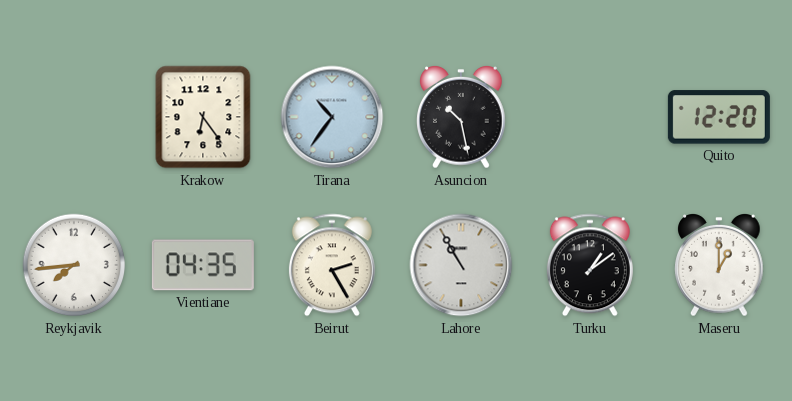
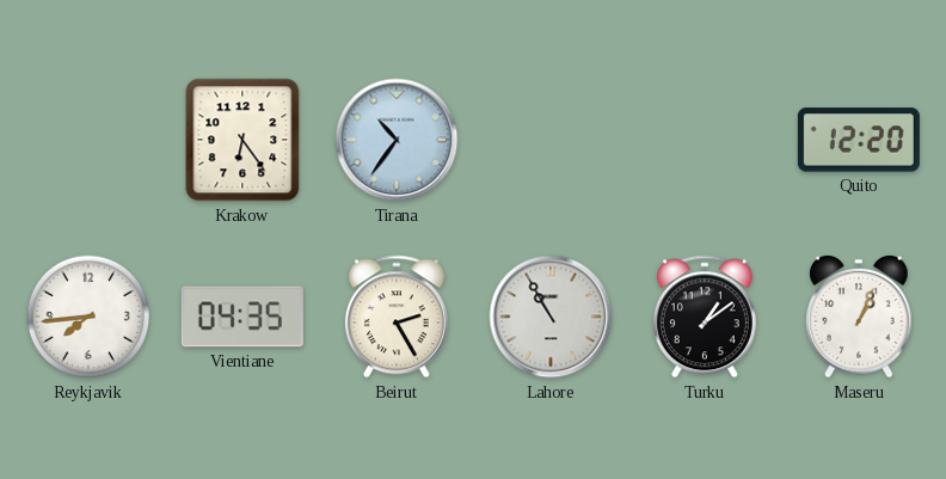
Asuncion: 10:28 -> none (461, 118)
Maseru: 1:00 -> 1:04 (859, 318)
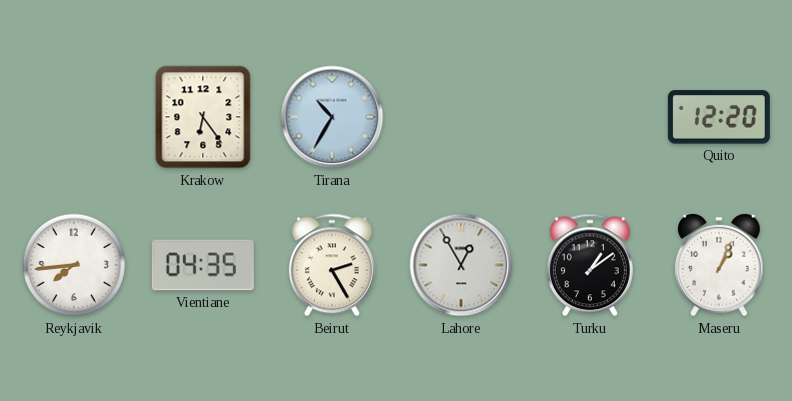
Tirana: 10:36 -> 10:35 (332, 117)
Lahore: 10:55 -> 12:55 (461, 265)
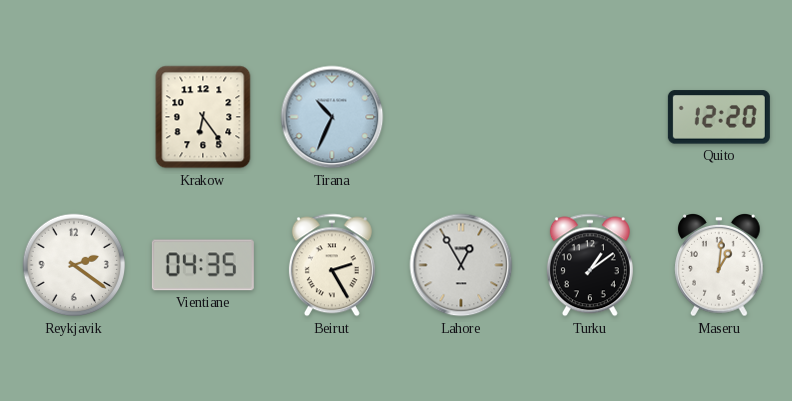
Tirana: 10:35 -> 10:34 (332, 117)
Reykjavik: 7:44 -> 2:21 (74, 265)
Maseru: 1:04 -> 1:01 (719, 266)
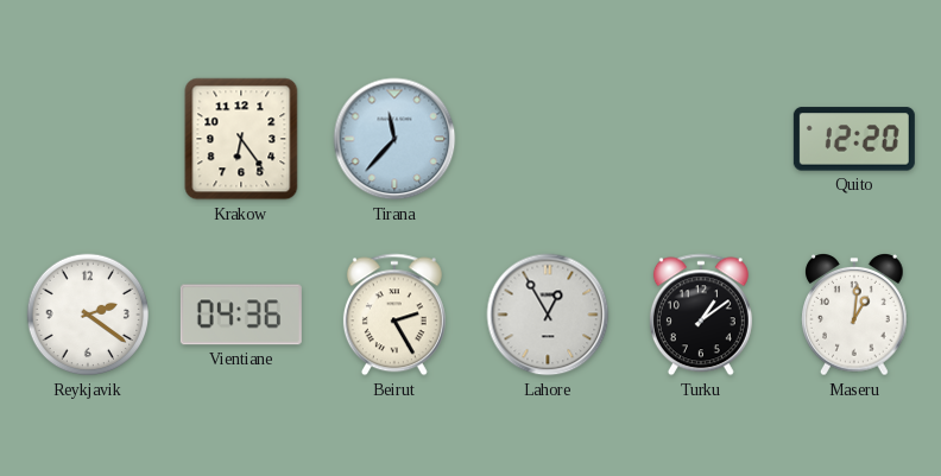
Tirana: 10:34 -> 11:37 (394, 139)
Vientiane: 04:35 -> 04:36 (241, 315)
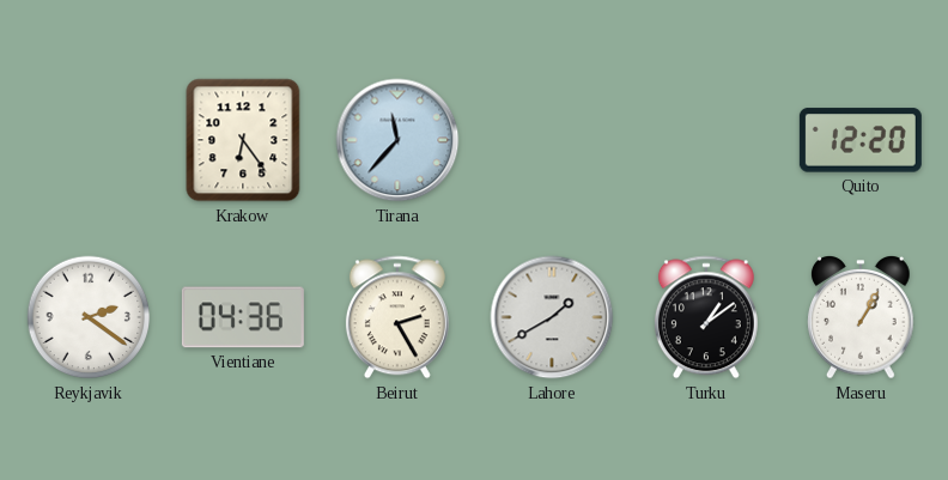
Lahore: 12:55 -> 1:40 (552, 317)
Maseru: 1:01 -> 1:05 (861, 318)
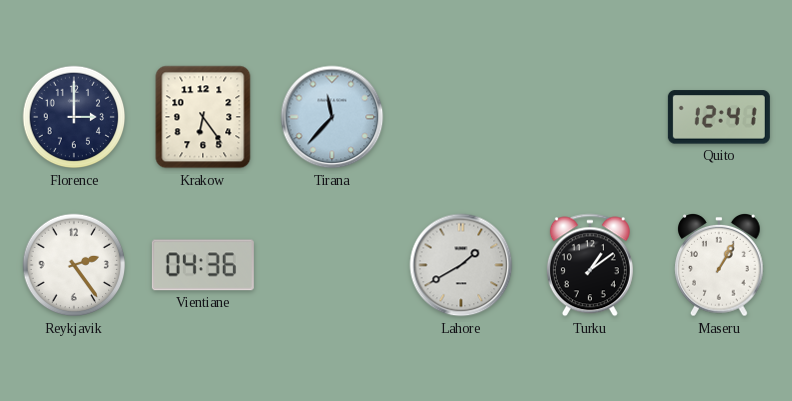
Florence: none -> 3:00 (74, 117)
Quito: 12:20 -> 12:41 (719, 117)
Reykjavik: 2:21 -> 2:24 (74, 265)
Beirut: 2:25 -> none (397, 317)
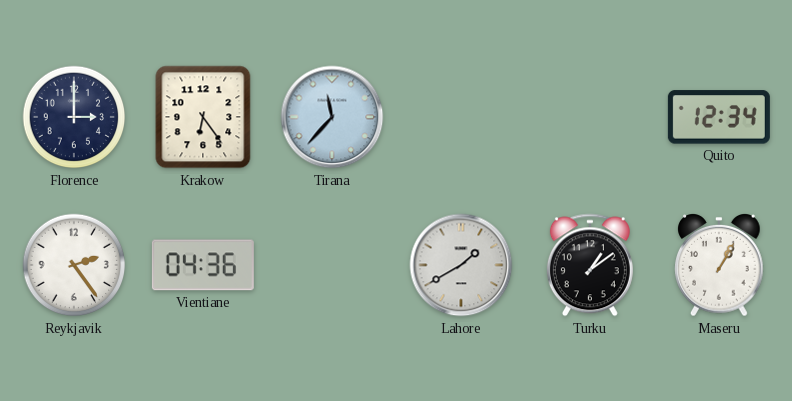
Quito: 12:41 -> 12:34 (719, 117)
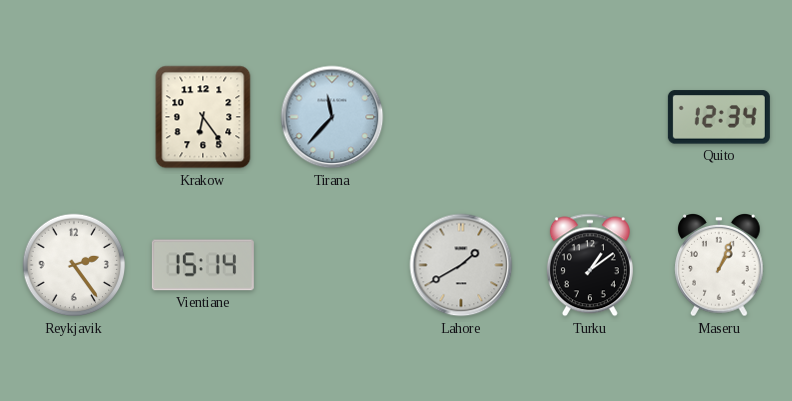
Florence: 3:00 -> none (74, 117)
Vientiane: 04:36 -> 15:14 (203, 265)
Maseru: 1:05 -> 1:04 (719, 266)
